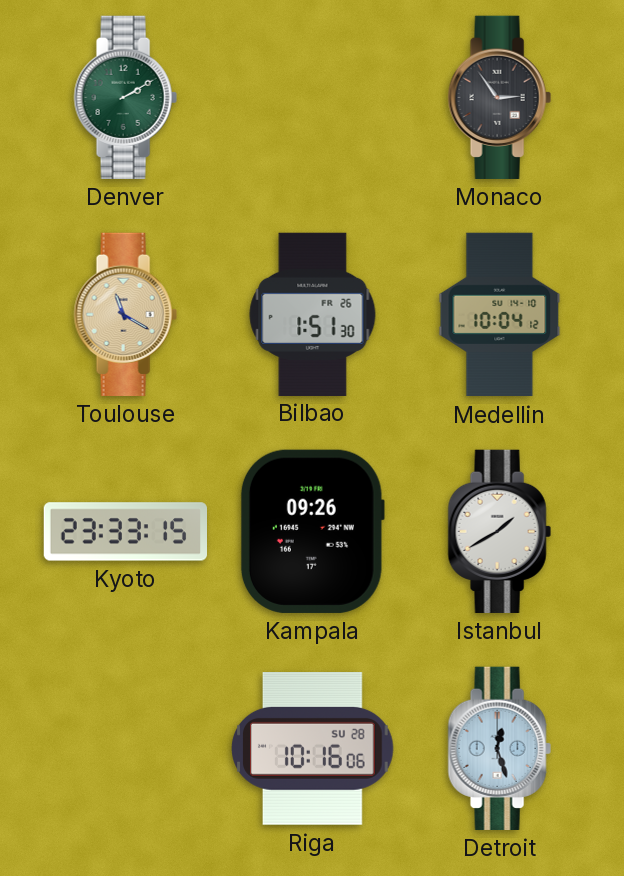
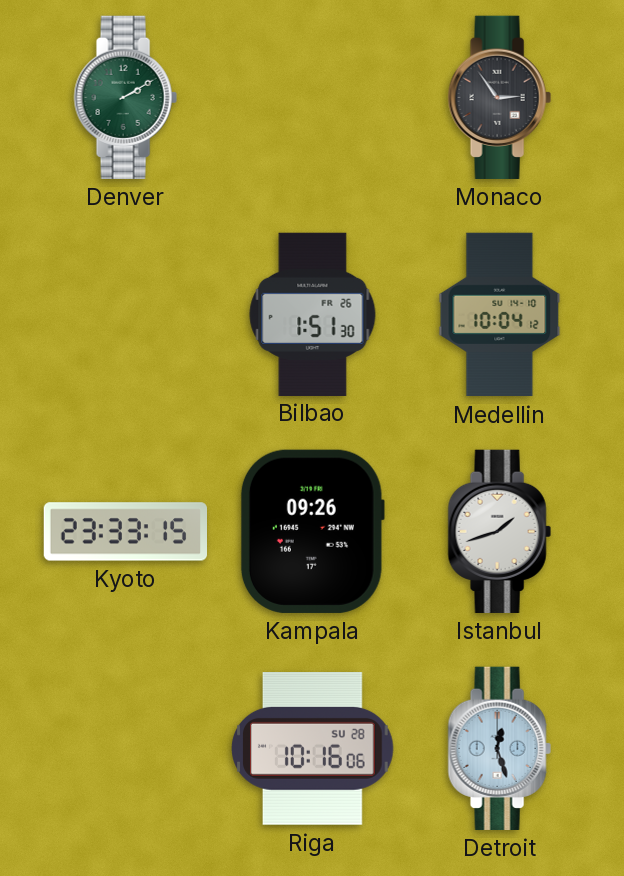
Toulouse: 11:20 -> none (125, 314)
Istanbul: 1:40 -> 1:42 (499, 531)
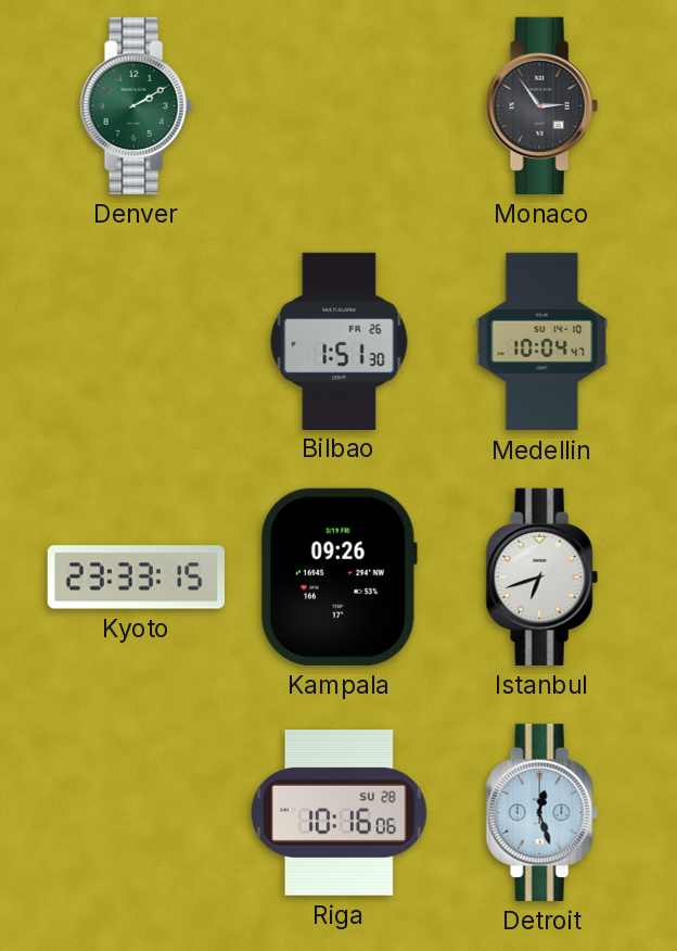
Medellin: 10:04:12 -> 10:04:47 (542, 342)
Istanbul: 1:42 -> 6:42 (541, 576)
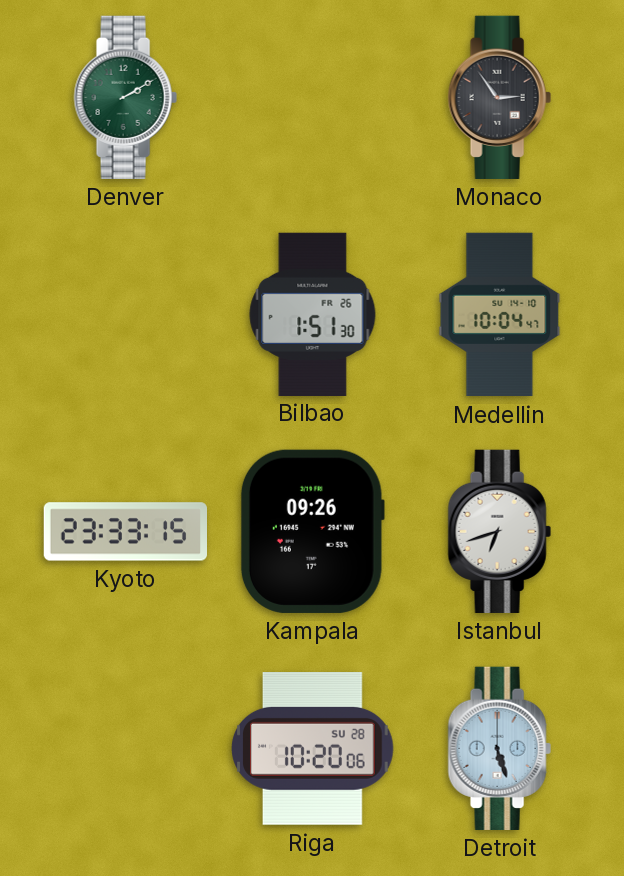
Riga: 10:16 -> 10:20 (313, 749)
Detroit: 12:27 -> 5:27 (499, 748)
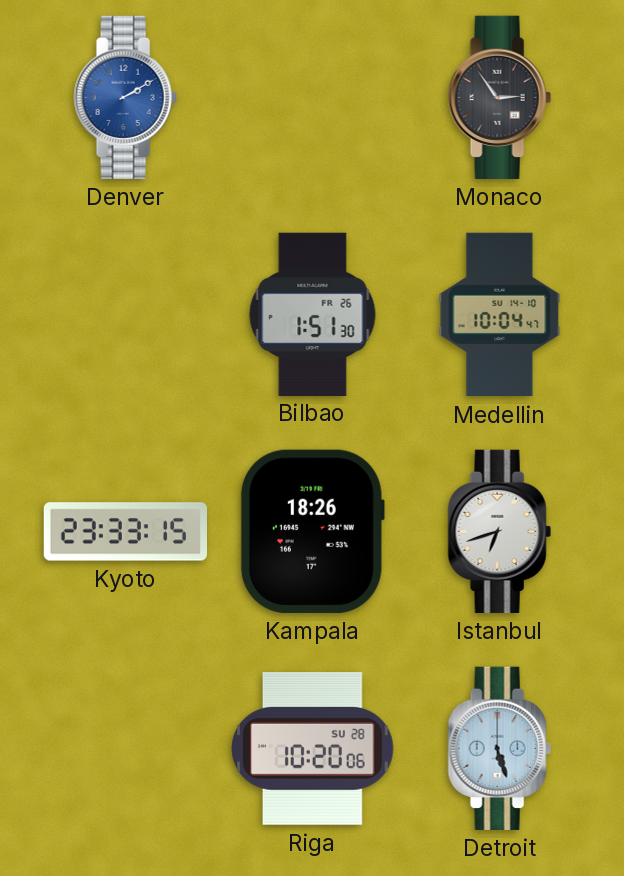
Denver dial: green -> blue (125, 97)
Kampala: 09:26 -> 18:26 (312, 531)
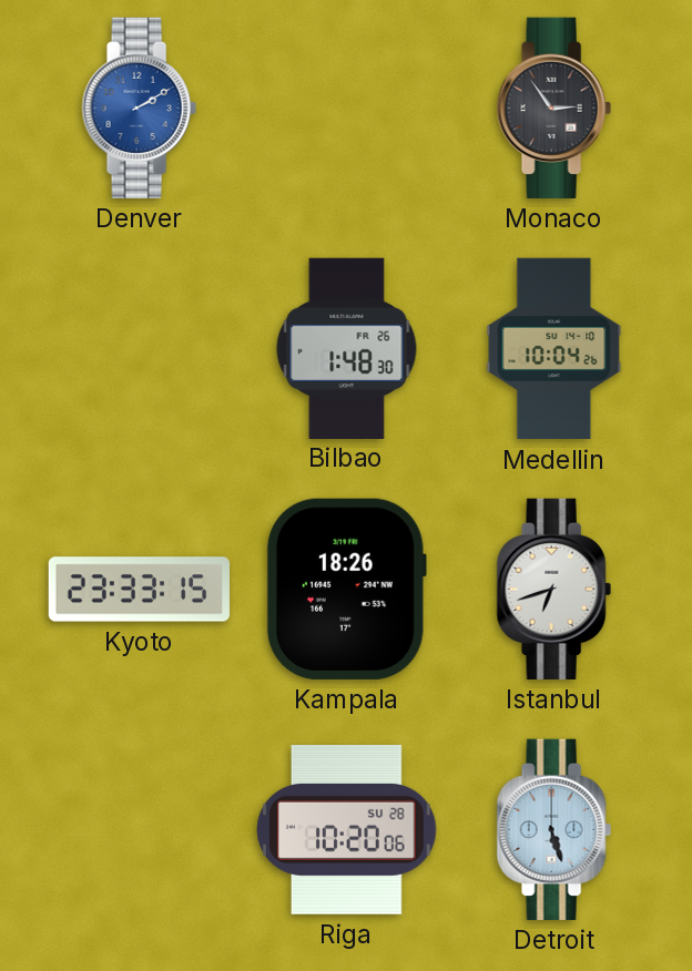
Bilbao: 1:51 -> 1:48 (347, 348)
Medellin: 10:04:47 -> 10:04:26 (554, 349)
